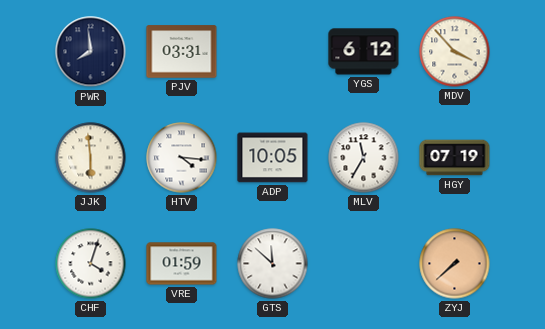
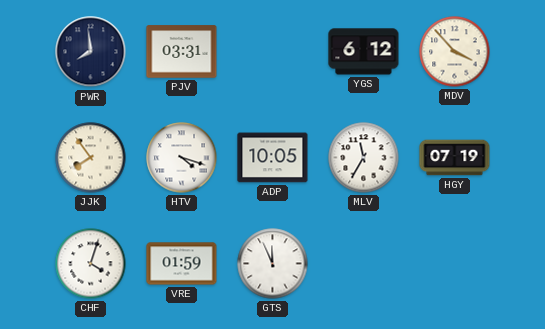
JJK: 5:59 -> 7:54 (91, 158)
HTV: 4:16 -> 4:18 (182, 158)
GTS: 11:52 -> 11:56 (273, 264)
ZYJ: 7:38 -> none (455, 264)
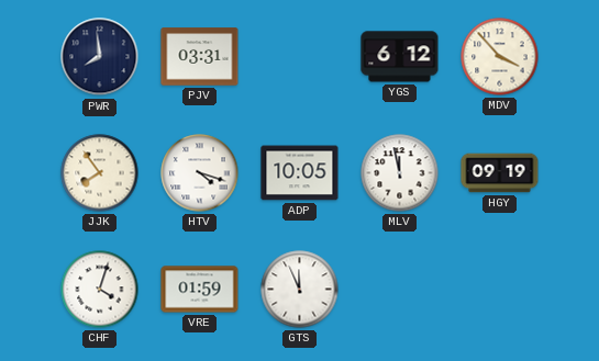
MLV: 11:35 -> 11:58 (400, 173)
HGY: 07:19 -> 09:19 (500, 173)
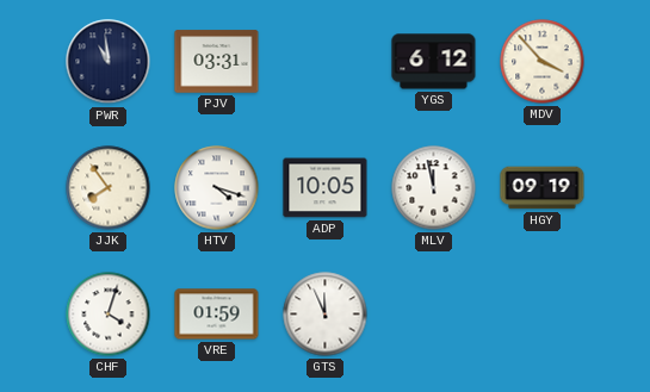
PWR: 7:59 -> 10:59 (109, 62)
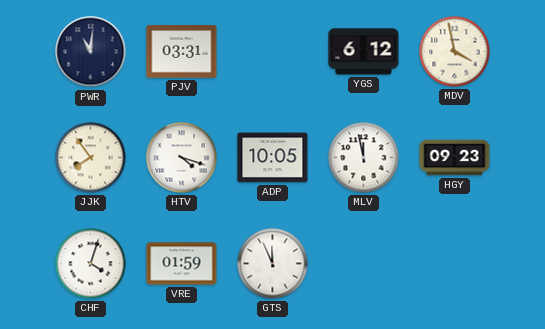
PWR: 10:59 -> 11:01 (91, 52)
MDV: 3:53 -> 3:58 (455, 52)
HGY: 09:19 -> 09:23 (455, 158)
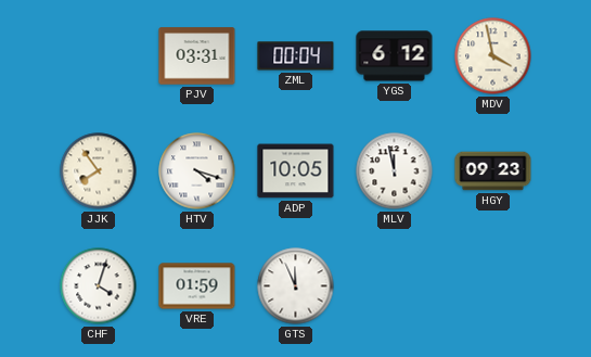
PWR: 11:01 -> none (91, 52)
ZML: none -> 00:04 (296, 56)
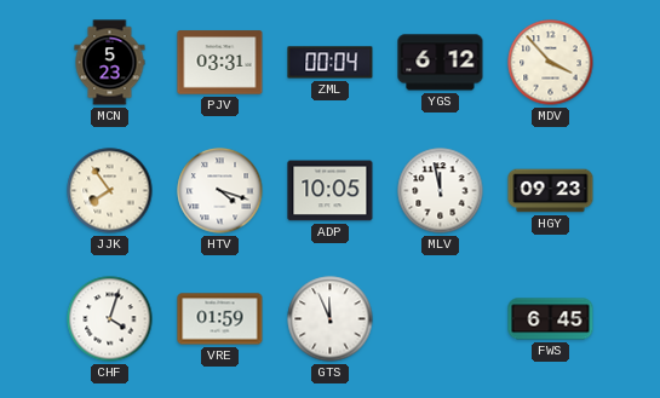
MCN: none -> 5:23 (110, 63)
MDV: 3:58 -> 3:53 (551, 63)
FWS: none -> 6:45 (551, 319)
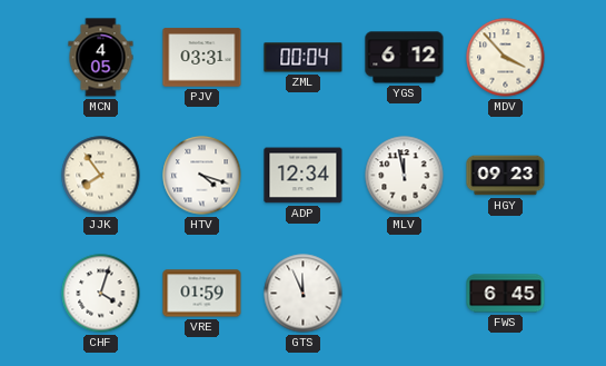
MCN: 5:23 -> 4:05 (101, 58)
ADP: 10:05 -> 12:34 (304, 176)
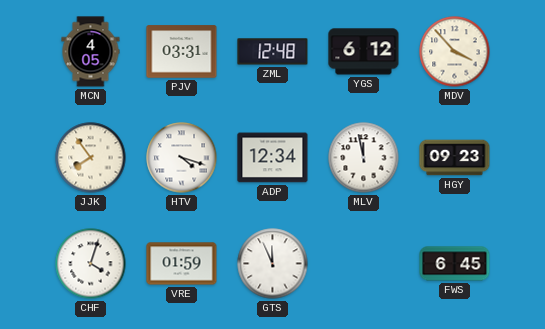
ZML: 00:04 -> 12:48 (273, 52)
